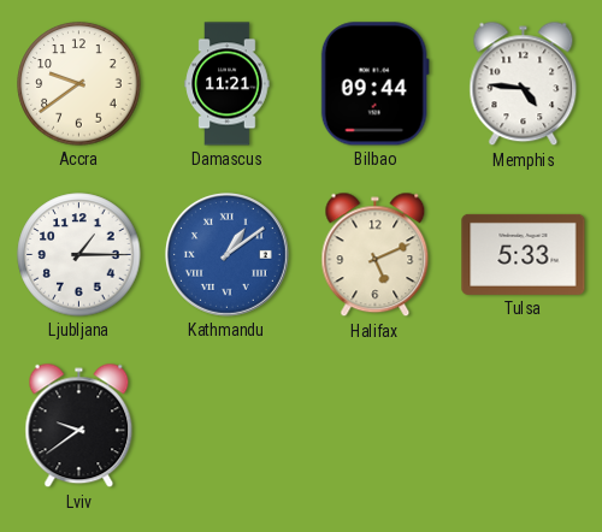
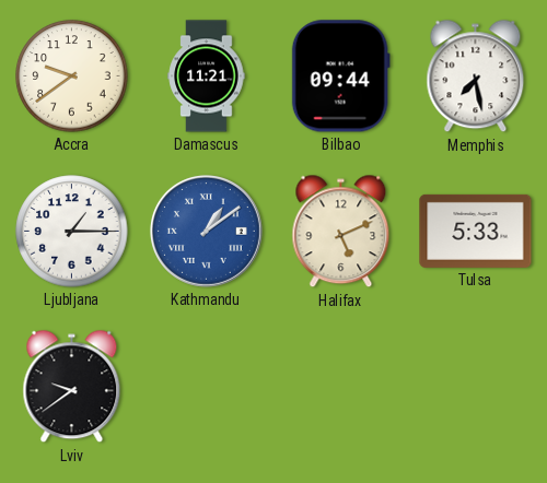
Memphis: 4:46 -> 7:28 (476, 76)
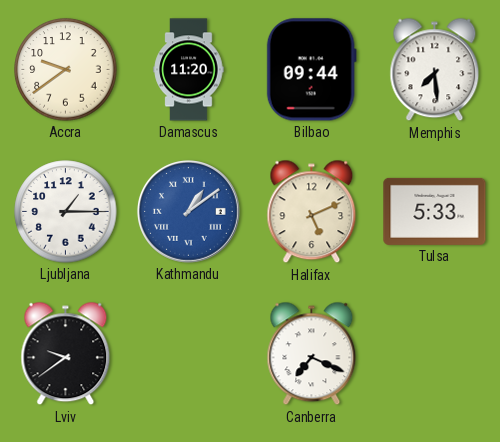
Damascus: 11:21 -> 11:20 (189, 70)
Memphis: 7:28 -> 7:29 (435, 70)
Canberra: none -> 7:19 (312, 354)
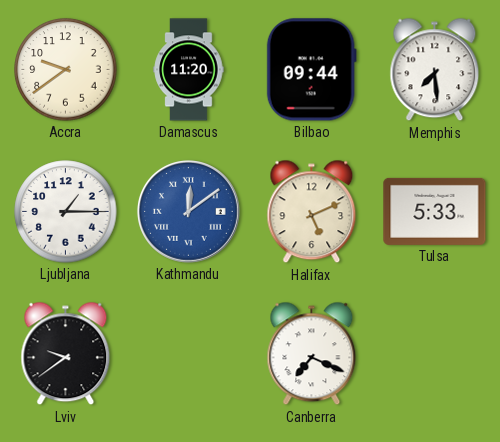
Kathmandu: 1:09 -> 12:09 (188, 211)
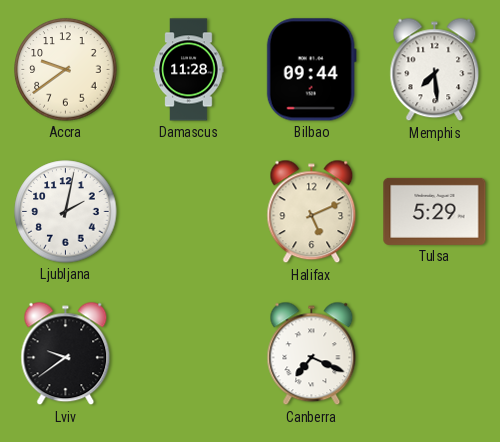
Damascus: 11:20 -> 11:28 (189, 70)
Ljubljana: 1:15 -> 2:02 (66, 212)
Kathmandu: 12:09 -> none (188, 211)
Tulsa: 5:33 -> 5:29 (435, 211)
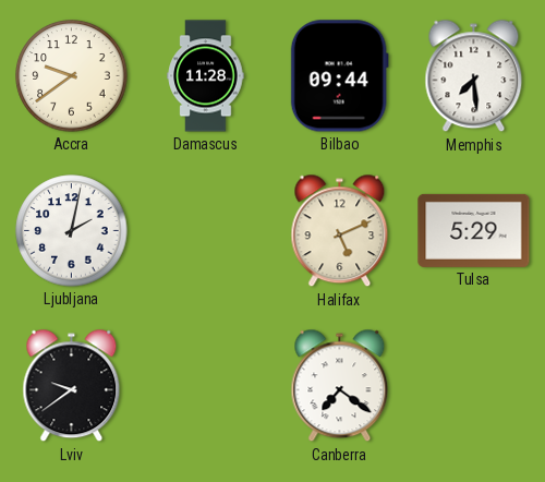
Canberra: 7:19 -> 7:21 (340, 386)
